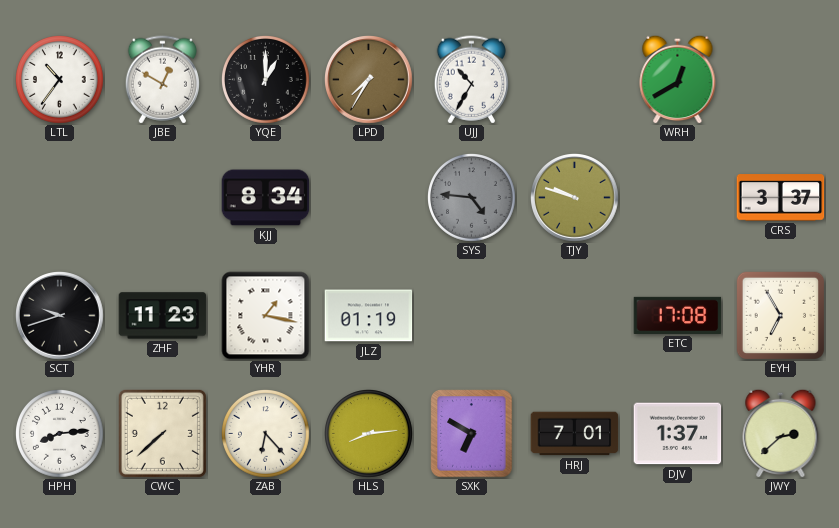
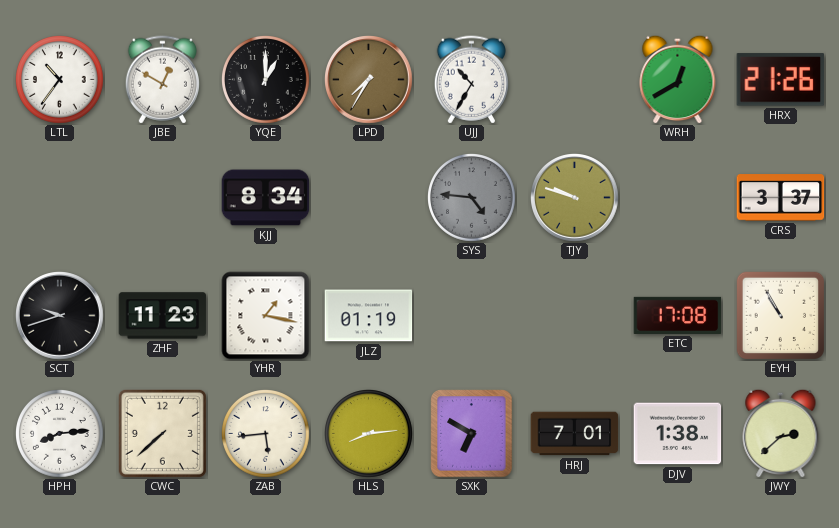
HRX: none -> 21:26 (781, 80)
EYH: 6:55 -> 10:55 (780, 315)
ZAB: 6:23 -> 5:44 (266, 434)
DJV: 1:37 -> 1:38 (678, 434)
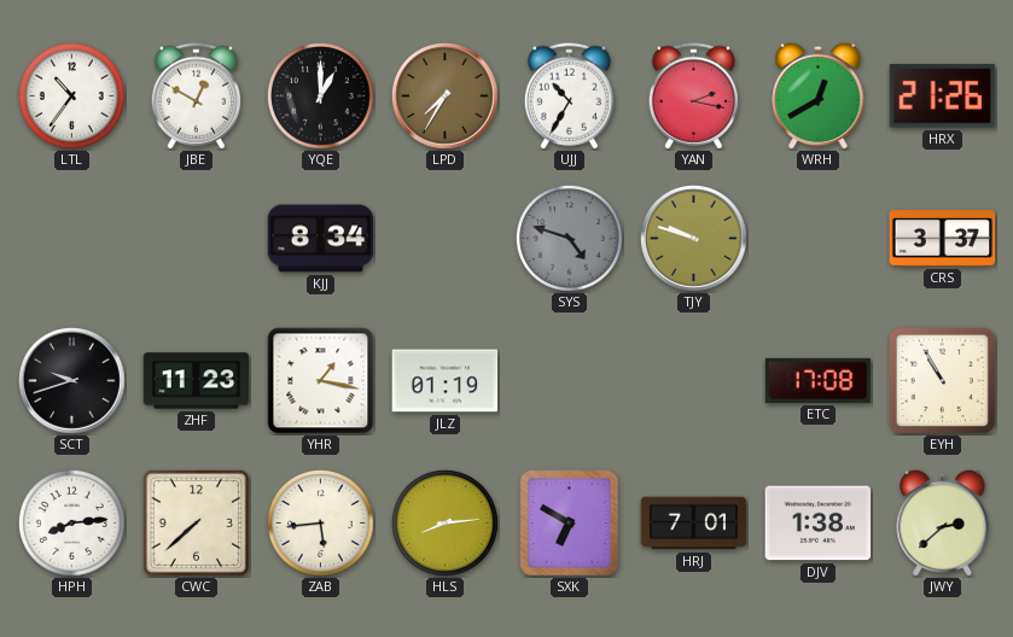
YAN: none -> 2:17 (693, 97)
SYS: 4:46 -> 4:48 (570, 239)
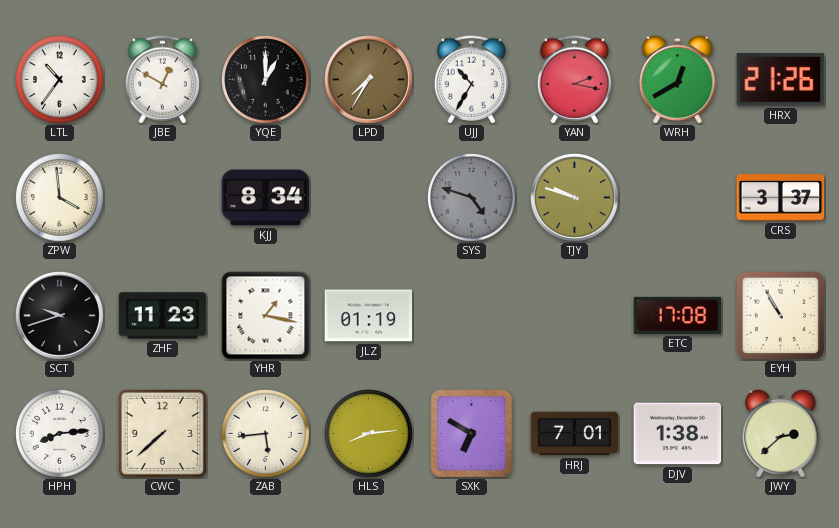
ZPW: none -> 3:59 (60, 198)
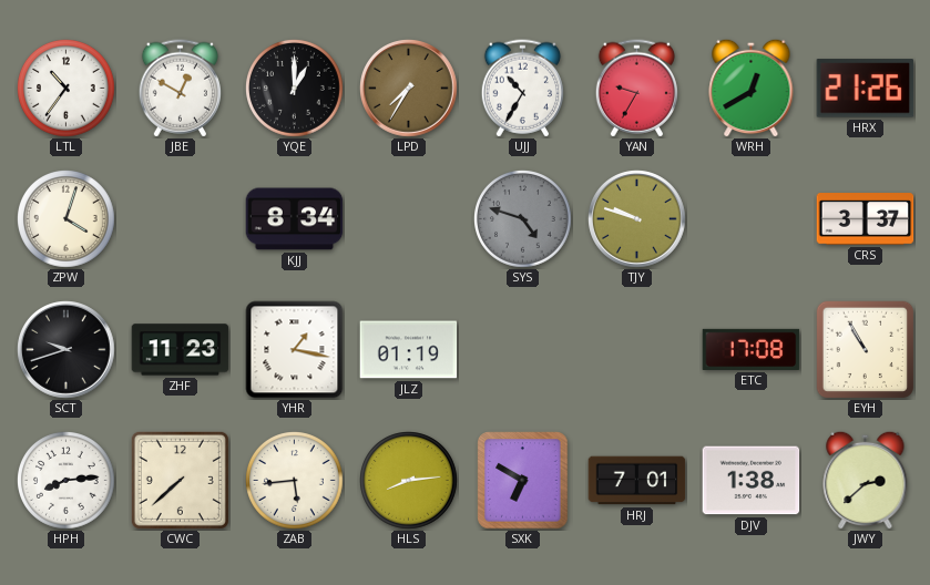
YAN: 2:17 -> 9:35 (636, 89)
ZPW: 3:59 -> 4:03 (67, 219)
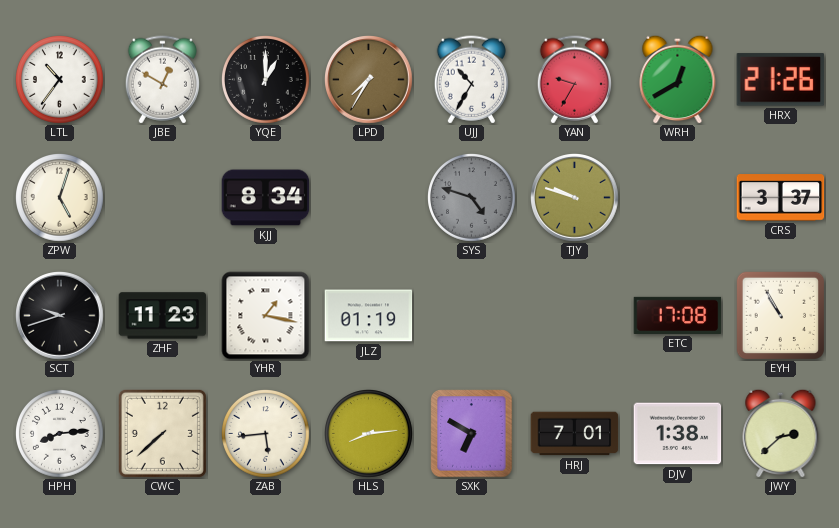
ZPW: 4:03 -> 5:03 (60, 198)
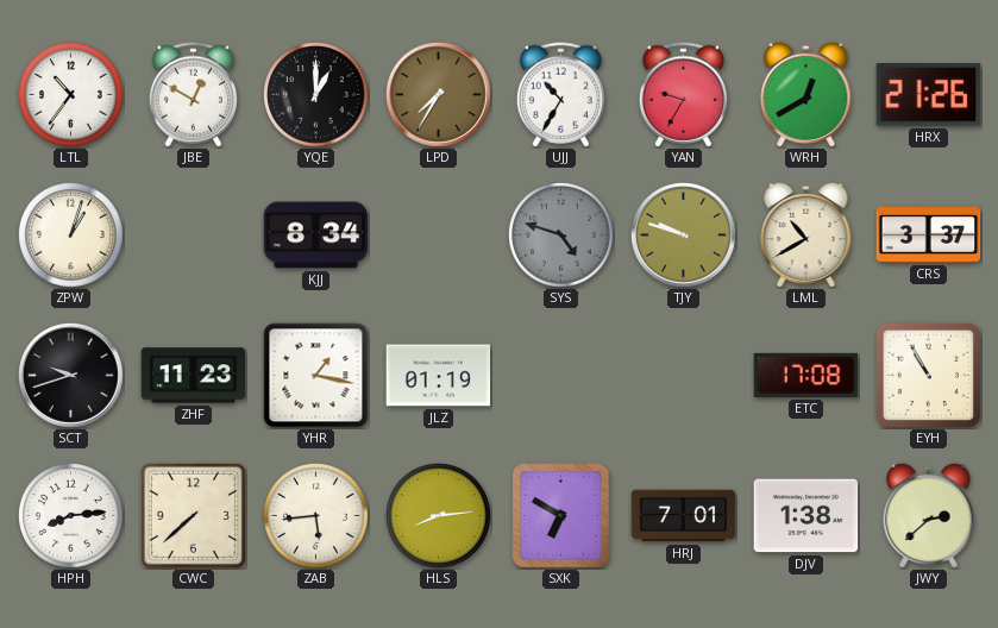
ZPW: 5:03 -> 1:03 (71, 235)
LML: none -> 10:40 (806, 234)
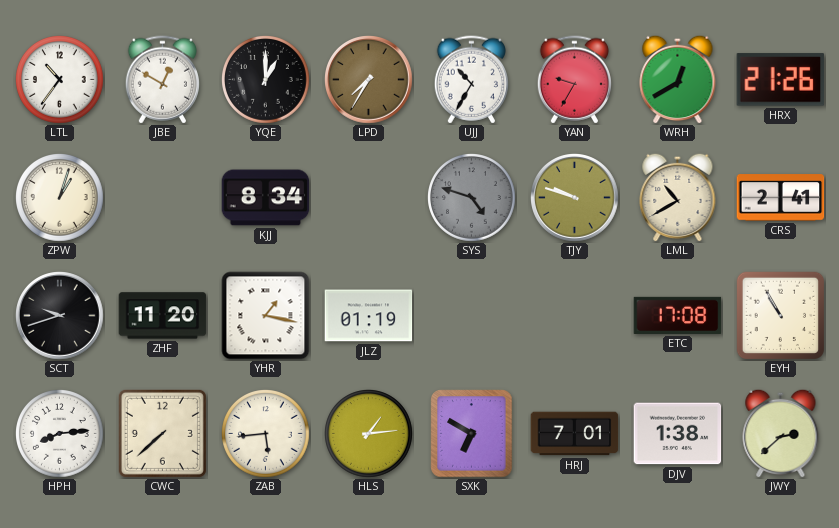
CRS: 3:37 -> 2:41 (781, 198)
ZHF: 11:23 -> 11:20 (163, 316)
HLS: 8:14 -> 1:14 (369, 434)
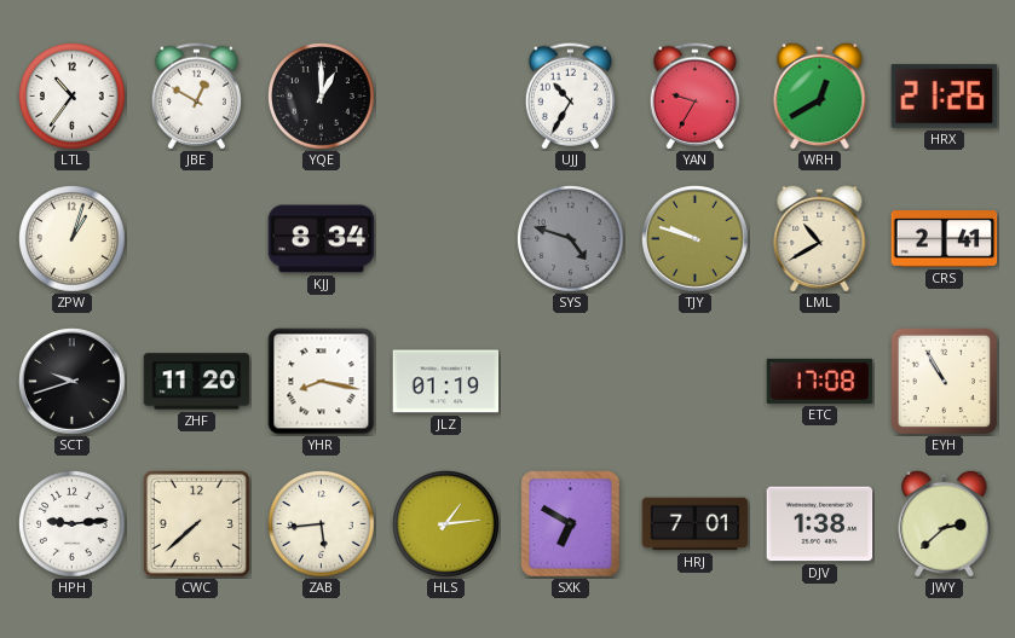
LPD: 7:35 -> none (369, 80)
YHR: 1:17 -> 8:17 (322, 382)
HPH: 8:14 -> 9:14 (73, 524)
